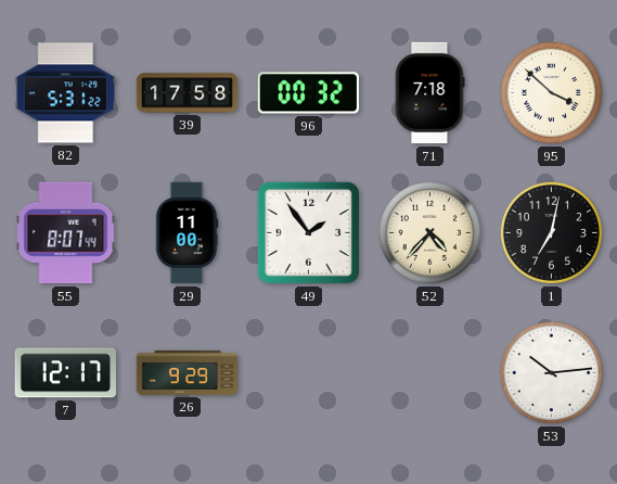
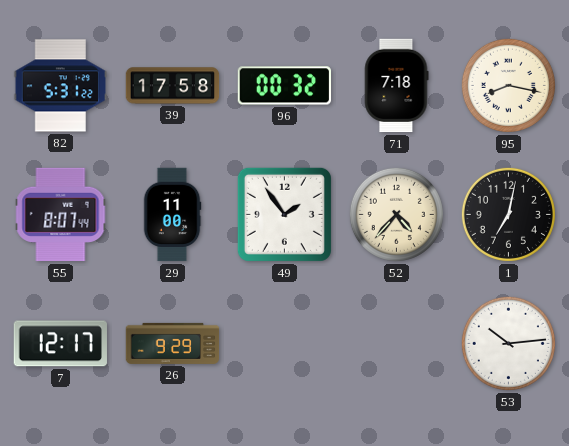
95: 3:52 -> 8:17 (508, 85)
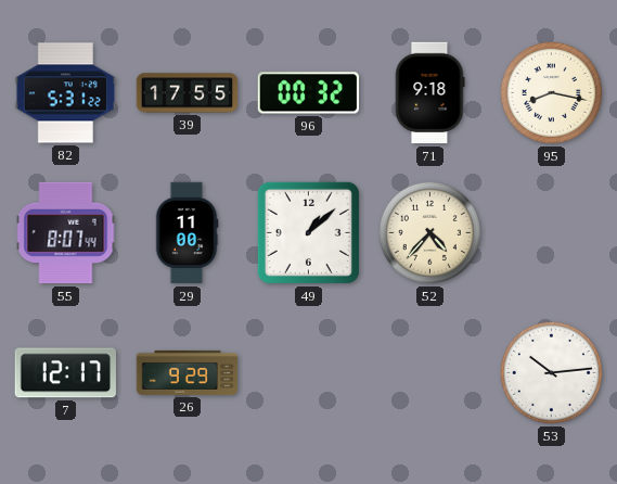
39: 17:58 -> 17:55 (188, 93)
71: 7:18 -> 9:18 (429, 93)
49: 1:54 -> 1:08 (308, 232)
1: 7:02 -> none (508, 214)
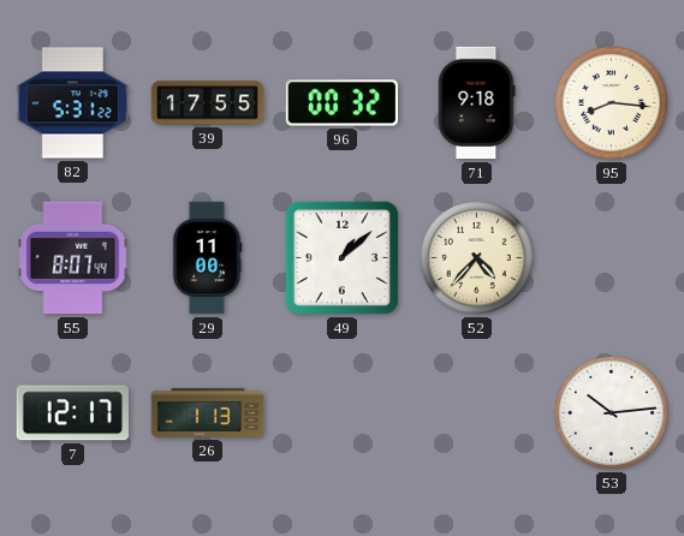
95: 8:17 -> 8:16 (611, 102)
26: 9:29 -> 1:13 (208, 412)
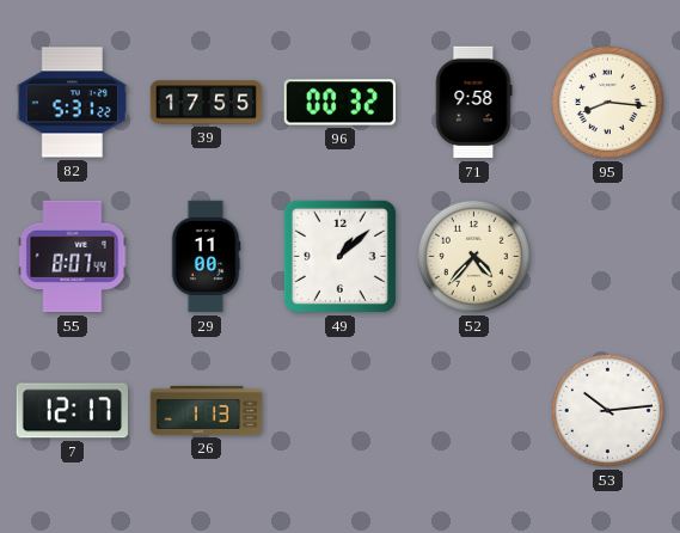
71: 9:18 -> 9:58 (473, 103)
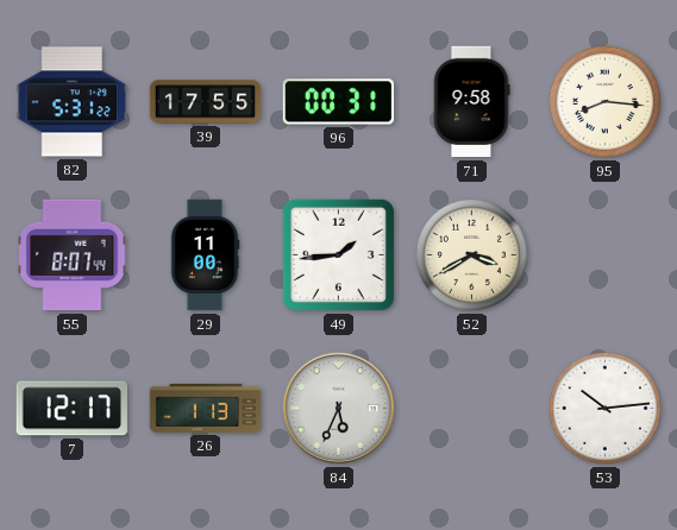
96: 00:32 -> 00:31 (339, 102)
49: 1:08 -> 1:44 (338, 254)
52: 4:37 -> 3:40 (471, 254)
84: none -> 5:34 (338, 408)
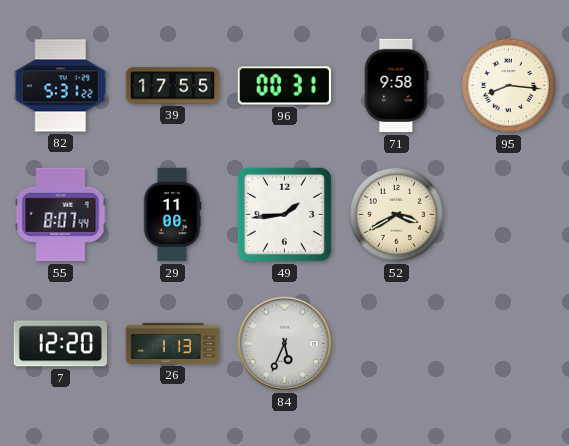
7: 12:17 -> 12:20 (60, 344)
53: 10:14 -> none (604, 408)
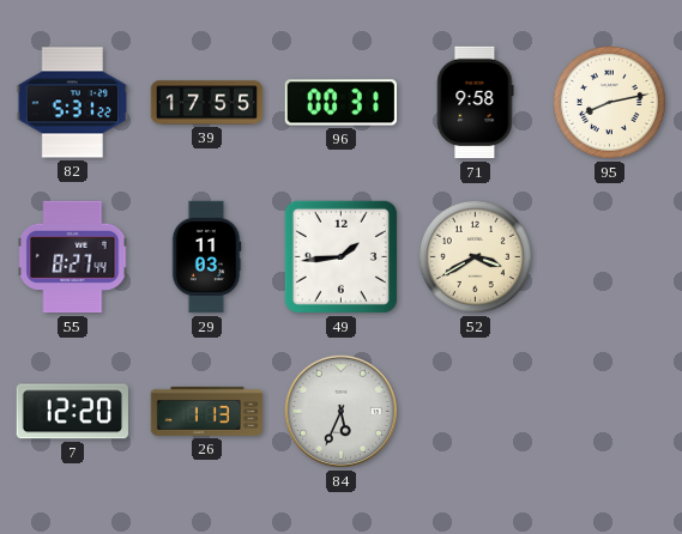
95: 8:16 -> 8:13 (609, 102)
55: 8:07 -> 8:27 (73, 257)
29: 11:00 -> 11:03 (206, 257)
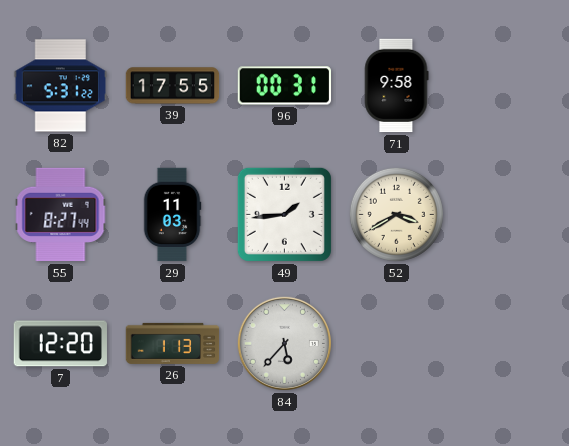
95: 8:13 -> none (609, 102)
84: 5:34 -> 5:37 (284, 343)
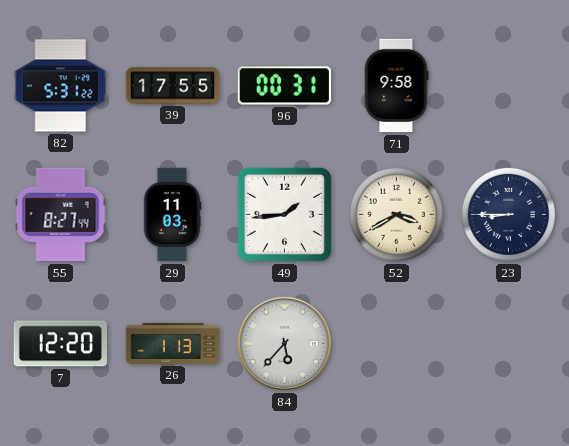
23: none -> 8:45 (508, 214)
